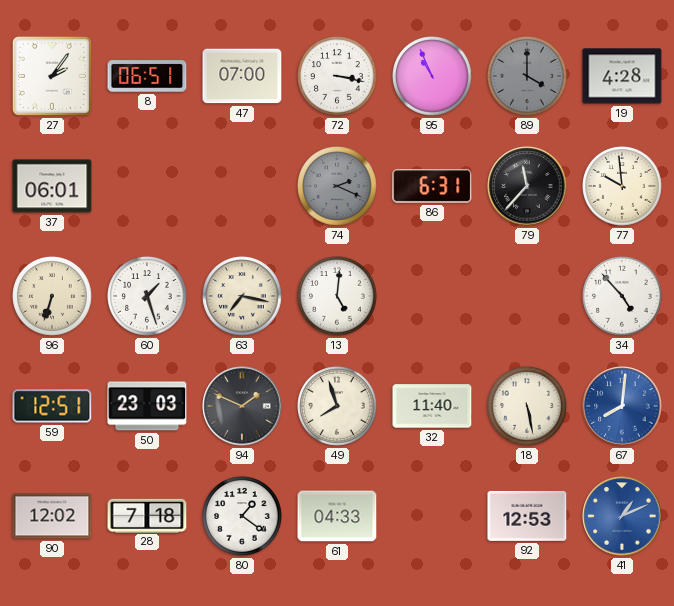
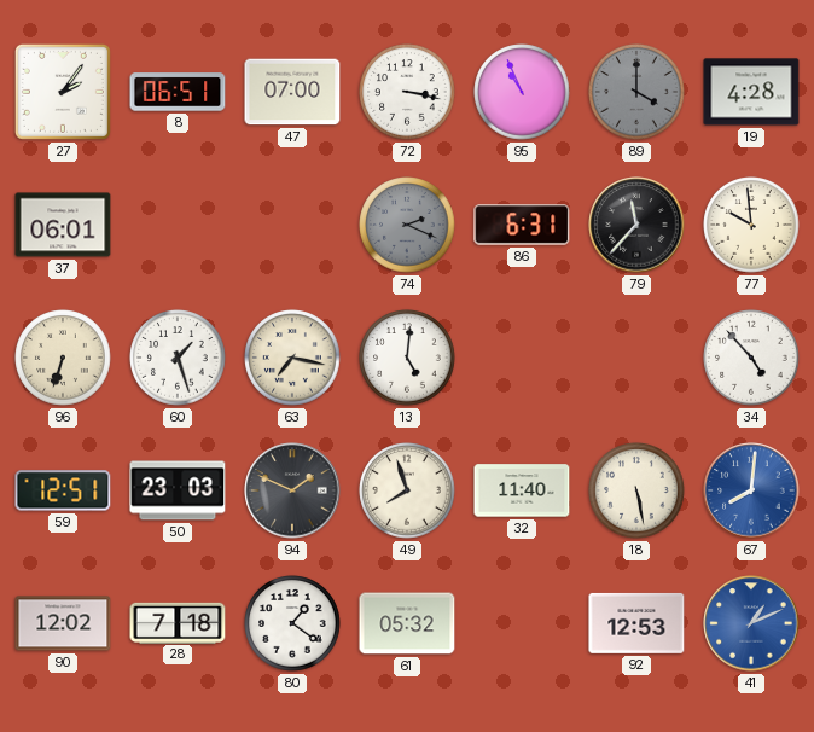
61: 04:33 -> 05:32 (407, 623)
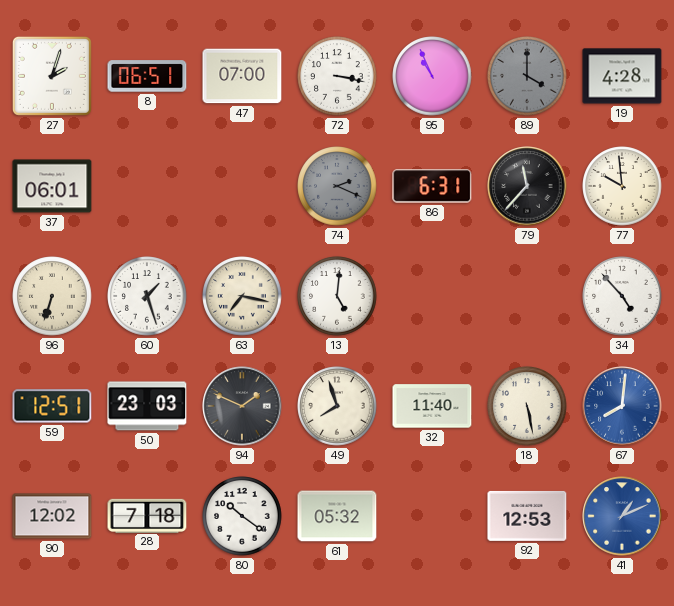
27: 2:06 -> 2:03 (52, 76)
80: 1:21 -> 10:21 (242, 516)
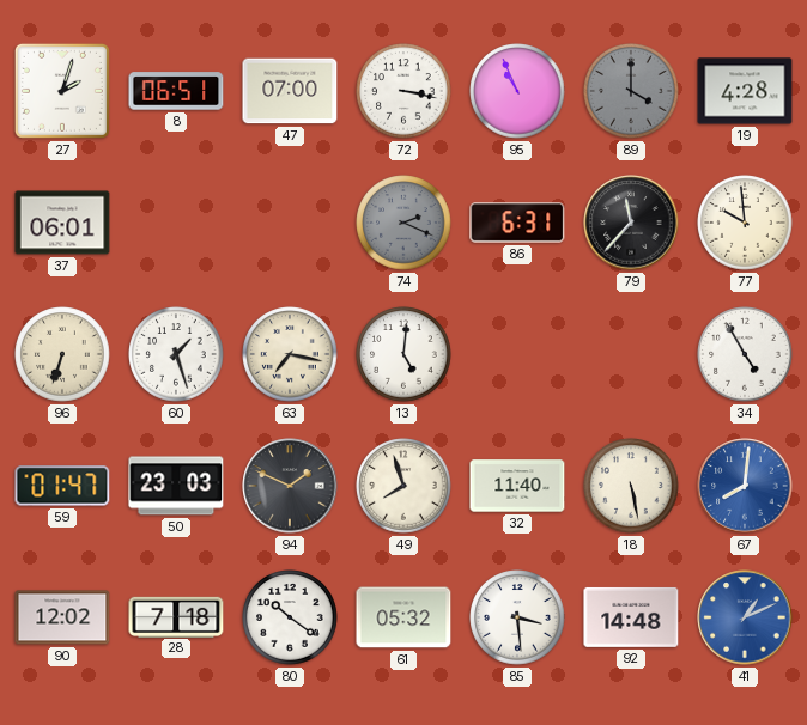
34: 4:53 -> 4:55 (745, 354)
59: 12:51 -> 01:47 (62, 486)
85: none -> 3:29 (517, 617)
92: 12:53 -> 14:48 (631, 617)
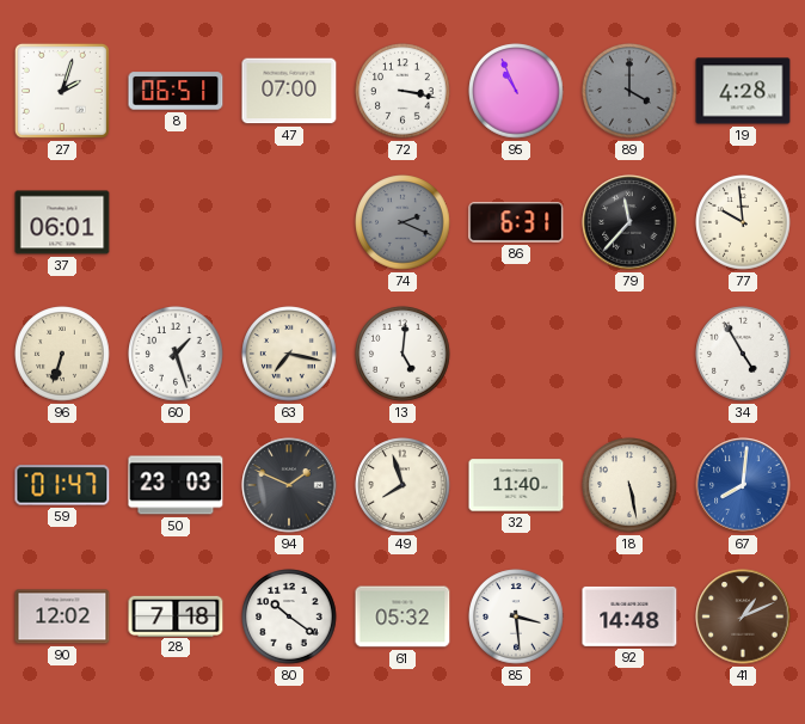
41 dial: blue -> brown (743, 616)
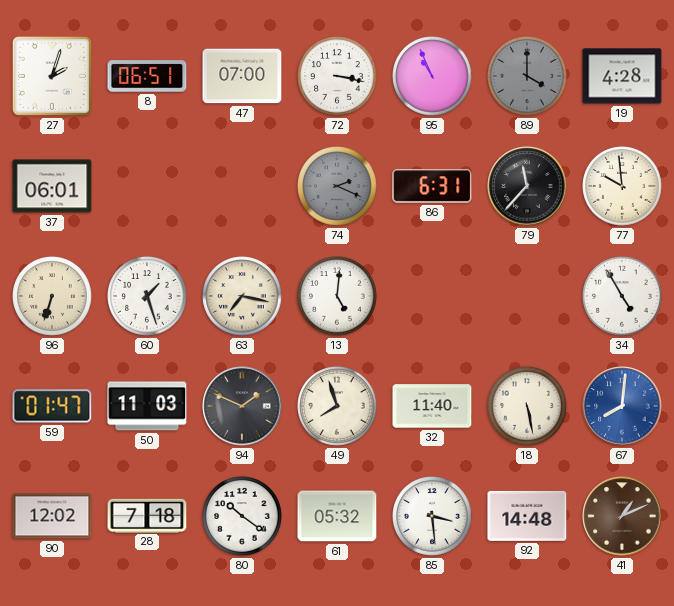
50: 23:03 -> 11:03 (147, 406)
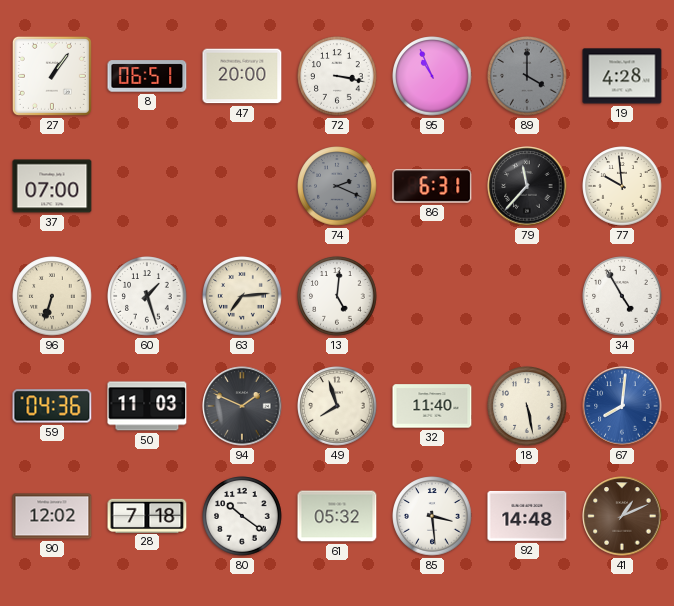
27: 2:03 -> 1:06 (52, 76)
47: 07:00 -> 20:00 (242, 76)
37: 06:01 -> 07:00 (52, 186)
63: 7:17 -> 7:14 (242, 296)
59: 01:47 -> 04:36 (52, 406)
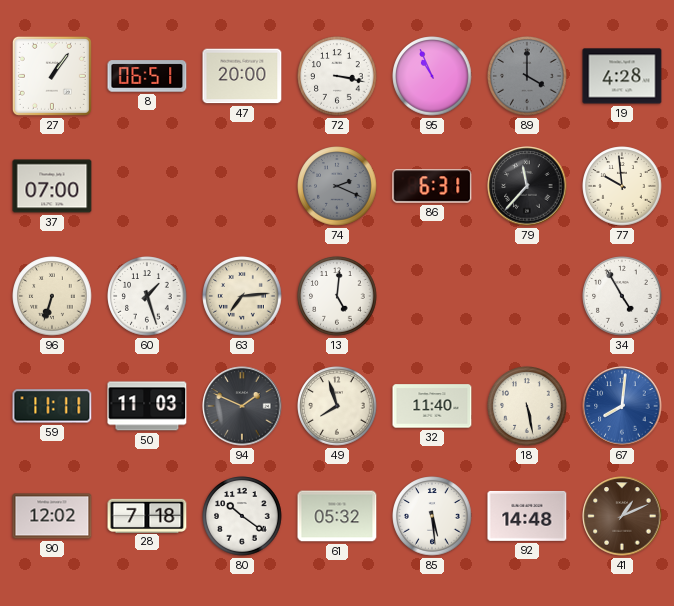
59: 04:36 -> 11:11 (52, 406)
85: 3:29 -> 5:29 (432, 516)
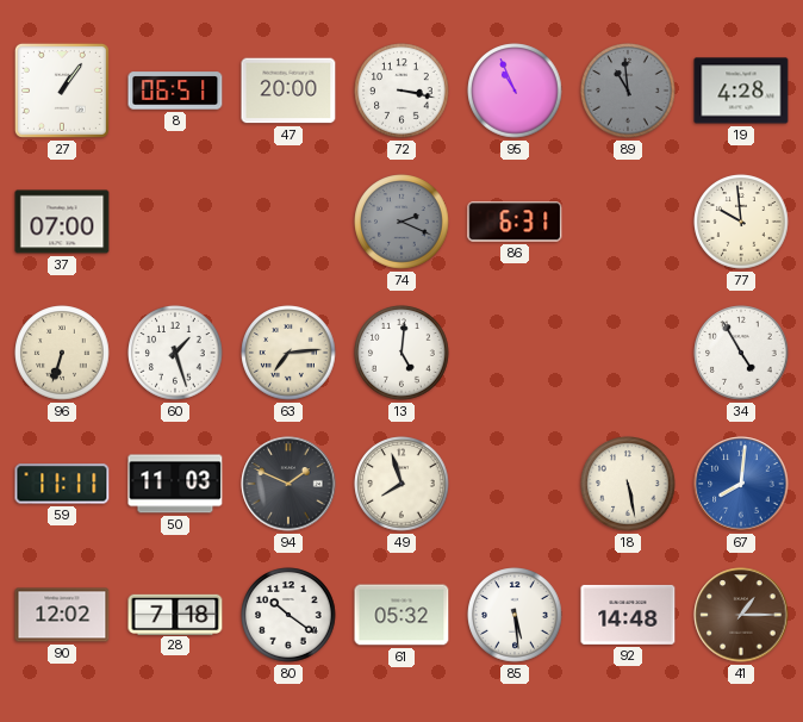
89: 4:00 -> 10:59 (628, 91)
79: 11:37 -> none (527, 186)
32: 11:40 -> none (432, 406)
41: 1:11 -> 1:15 (741, 615)
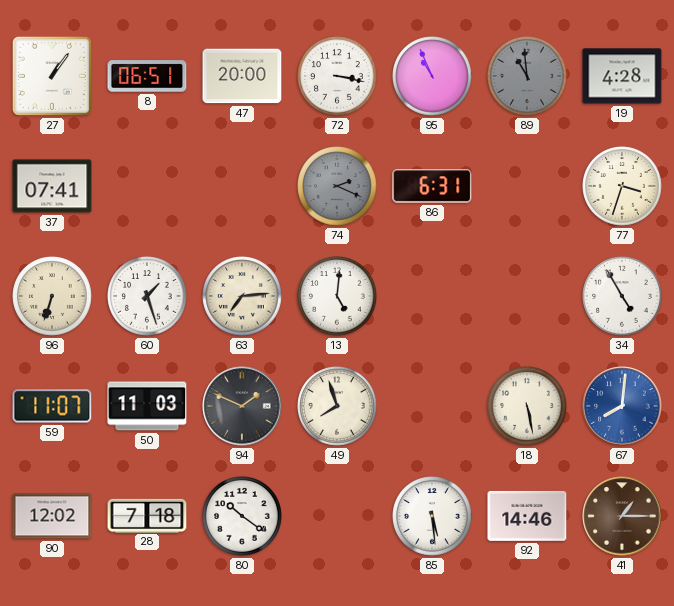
37: 07:00 -> 07:41 (52, 186)
77: 9:59 -> 3:33 (622, 186)
59: 11:11 -> 11:07 (52, 406)
61: 05:32 -> none (401, 615)
92: 14:48 -> 14:46 (527, 516)
